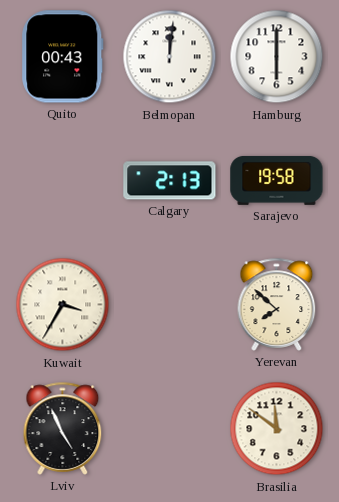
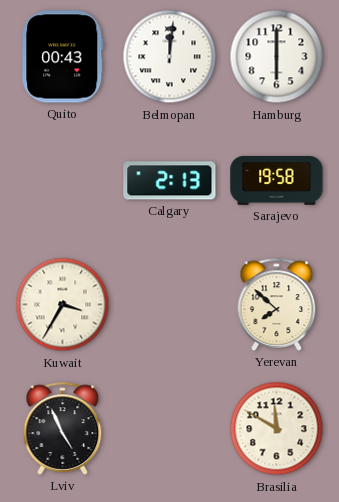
Brasilia: 11:51 -> 11:50 (277, 429)
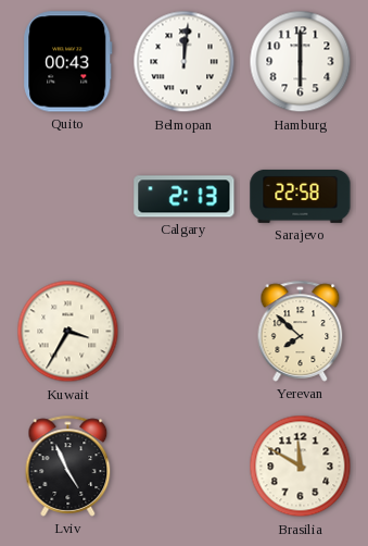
Sarajevo: 19:58 -> 22:58 (301, 196)
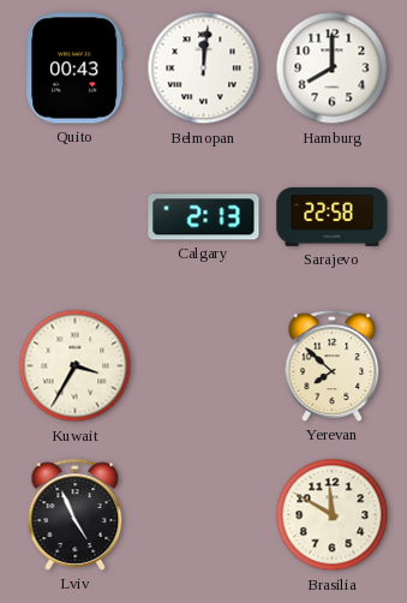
Hamburg: 6:00 -> 8:00 (333, 68)
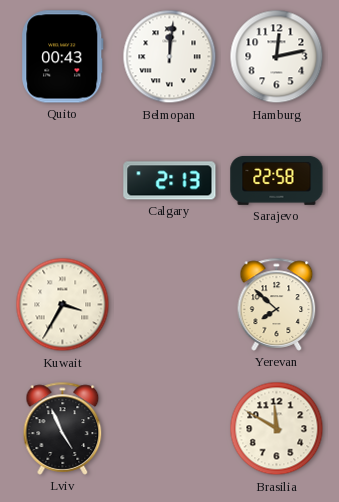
Hamburg: 8:00 -> 12:13 (277, 57)
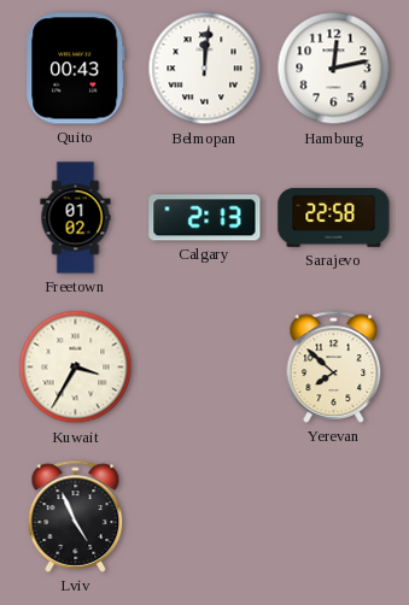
Freetown: none -> 01:02 (76, 218)
Brasilia: 11:50 -> none (277, 429)
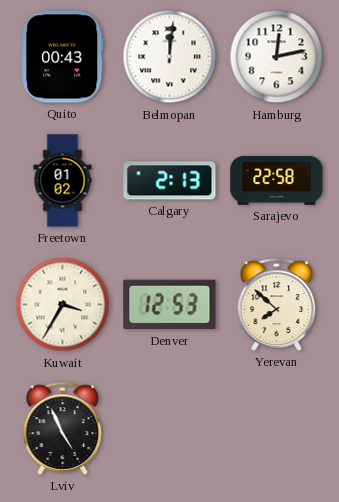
Denver: none -> 12:53 (170, 305)
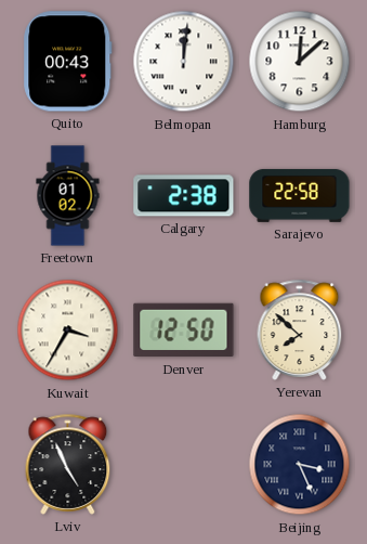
Hamburg: 12:13 -> 12:08 (300, 62)
Calgary: 2:13 -> 2:38 (184, 196)
Denver: 12:53 -> 12:50 (184, 331)
Beijing: none -> 3:26 (300, 465)
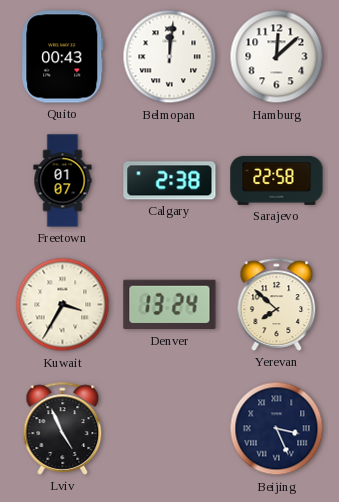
Freetown: 01:02 -> 01:07 (63, 181)
Denver: 12:50 -> 13:24 (170, 305)
